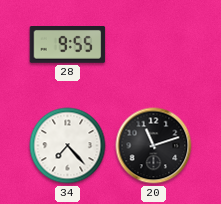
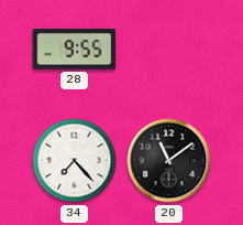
20: 11:12 -> 11:09 (169, 161)
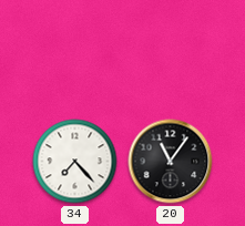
28: 9:55 -> none (75, 50)
20: 11:09 -> 11:06 (171, 162)
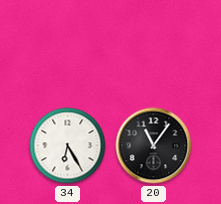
34: 7:23 -> 6:25 (68, 146)
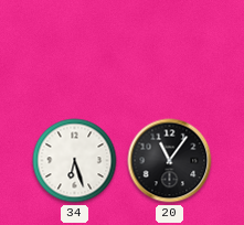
34: 6:25 -> 6:27 (75, 161)
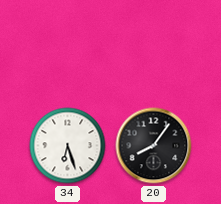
20: 11:06 -> 8:06 (154, 146)
